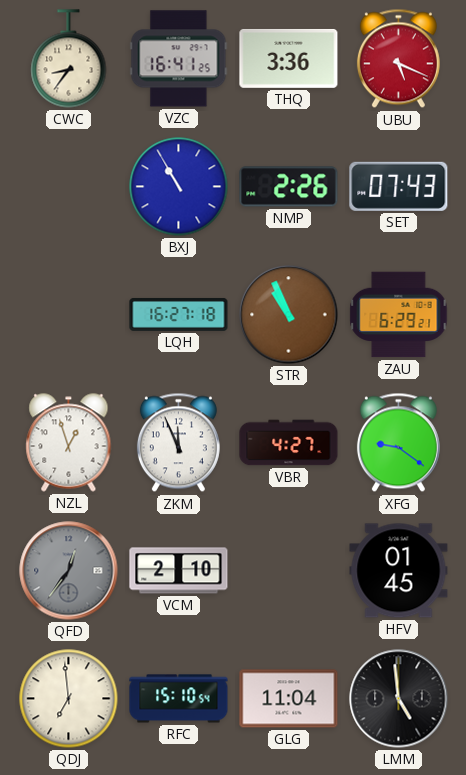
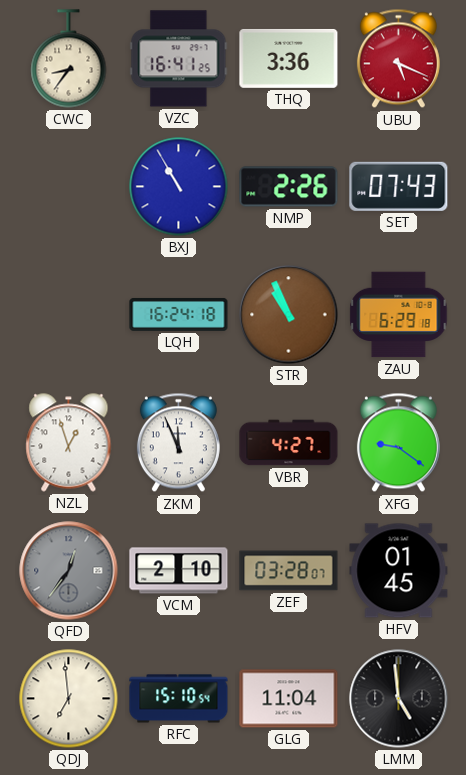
LQH: 16:27 -> 16:24 (179, 314)
ZAU: 6:29:21 -> 6:29:18 (399, 315)
ZEF: none -> 03:28 (289, 571)
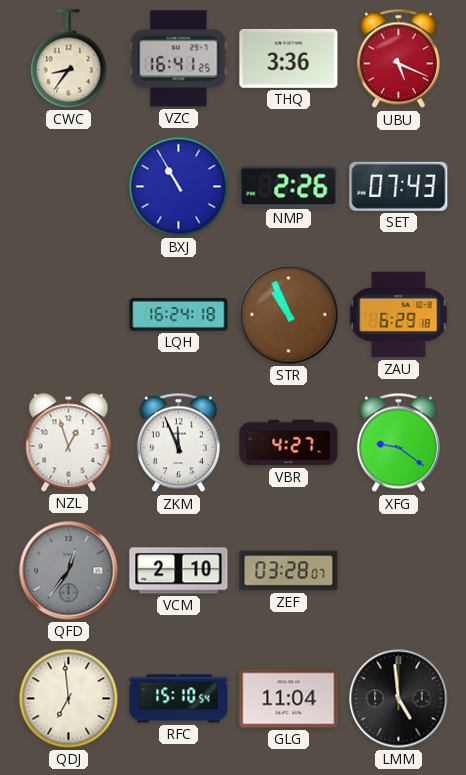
HFV: 01:45 -> none (399, 571)
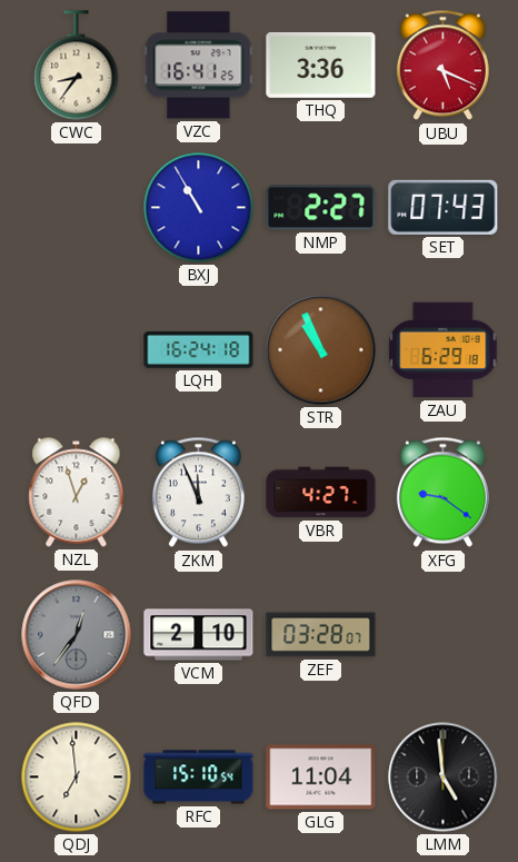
NMP: 2:26 -> 2:27 (321, 208)
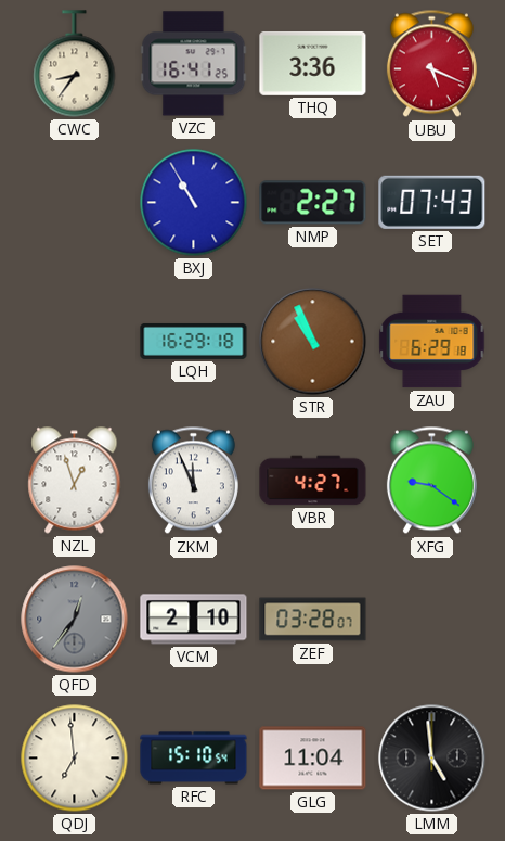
LQH: 16:24 -> 16:29 (194, 341)
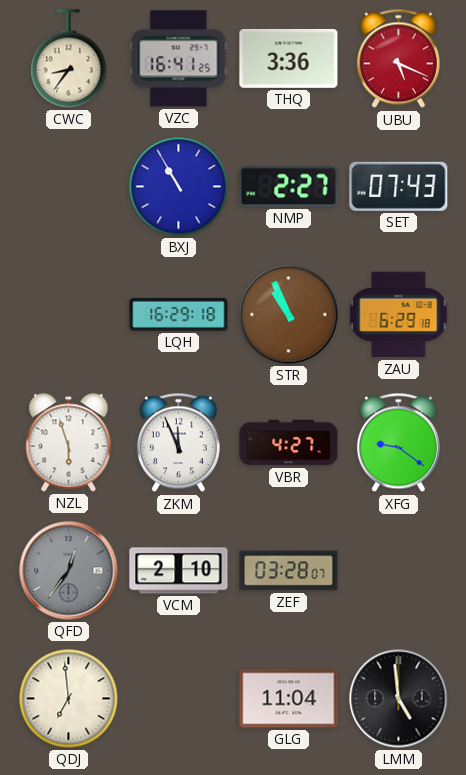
NZL: 12:57 -> 5:57 (69, 443)
RFC: 15:10 -> none (194, 759)
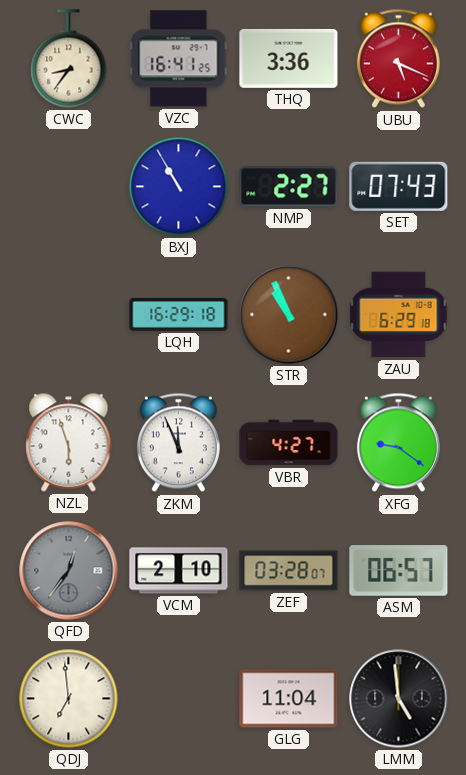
ASM: none -> 06:57 (399, 571)
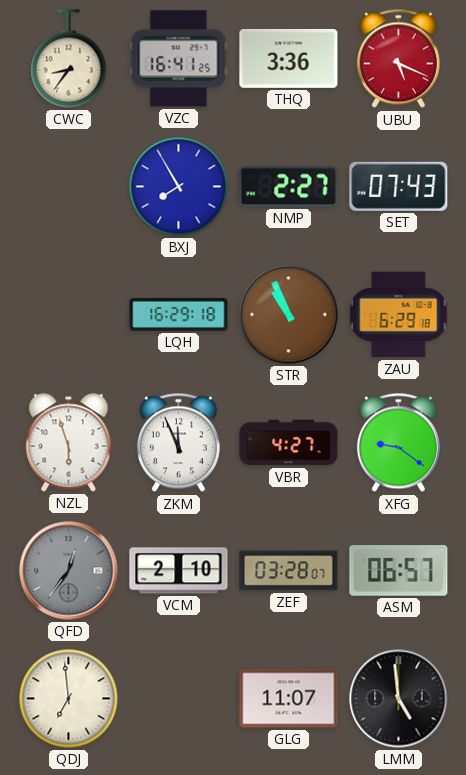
BXJ: 10:55 -> 7:55 (179, 187)
GLG: 11:04 -> 11:07 (289, 699)
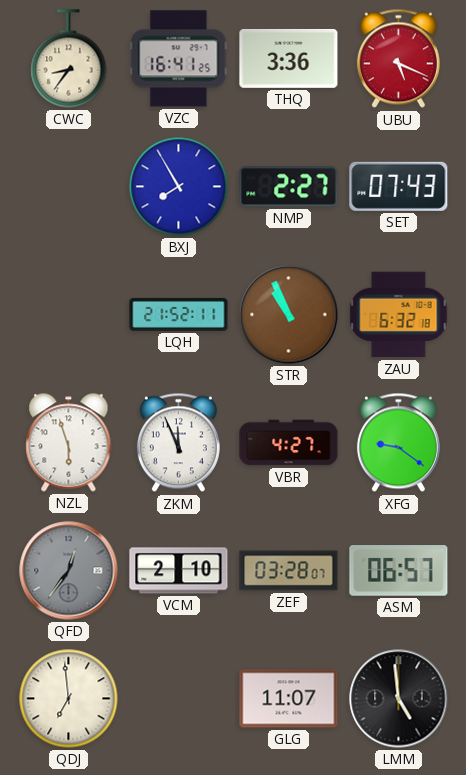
LQH: 16:29 -> 21:52 (179, 314)
ZAU: 6:29 -> 6:32 (399, 315)
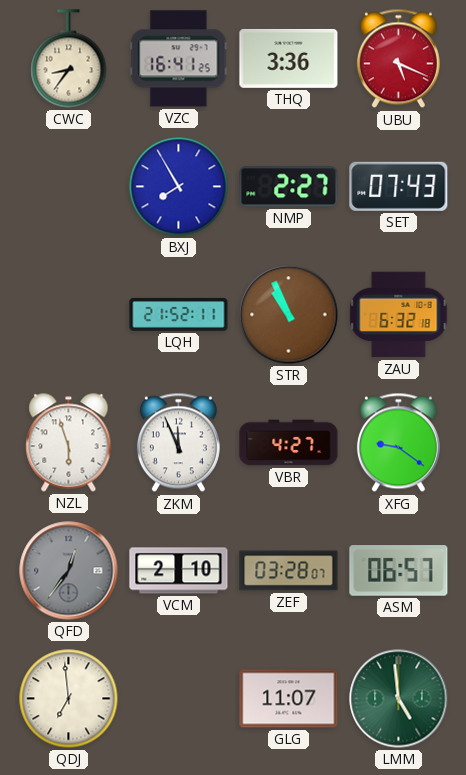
LMM dial: black -> green (399, 699)
